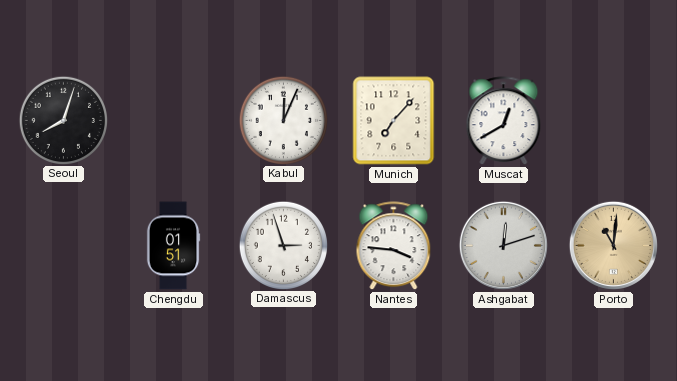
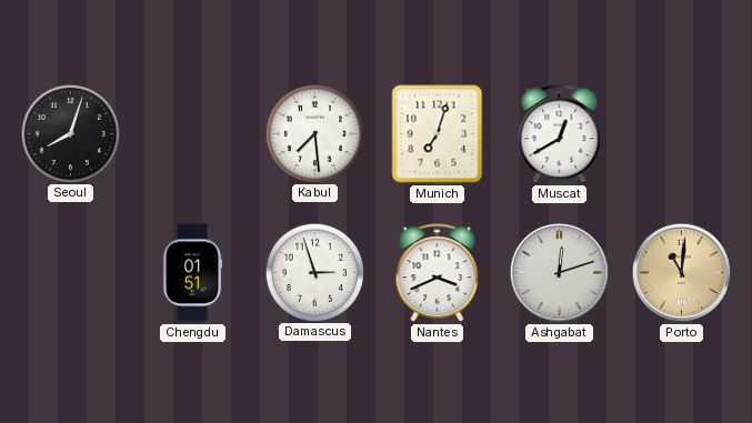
Kabul: 12:04 -> 7:29 (314, 133)
Munich: 7:07 -> 7:03 (438, 134)
Nantes: 3:46 -> 3:41 (438, 273)
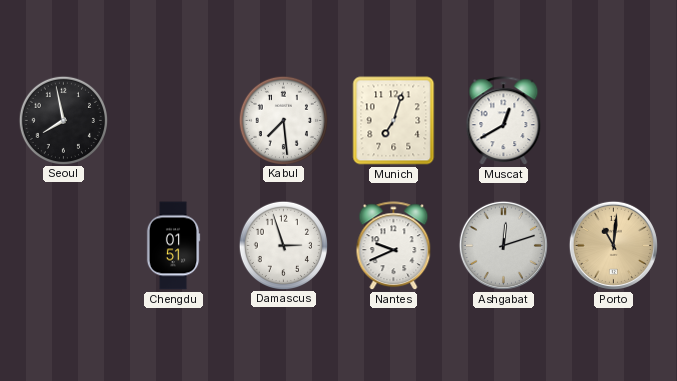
Seoul: 8:03 -> 7:58 (63, 120)
Nantes: 3:41 -> 9:41 (394, 246)
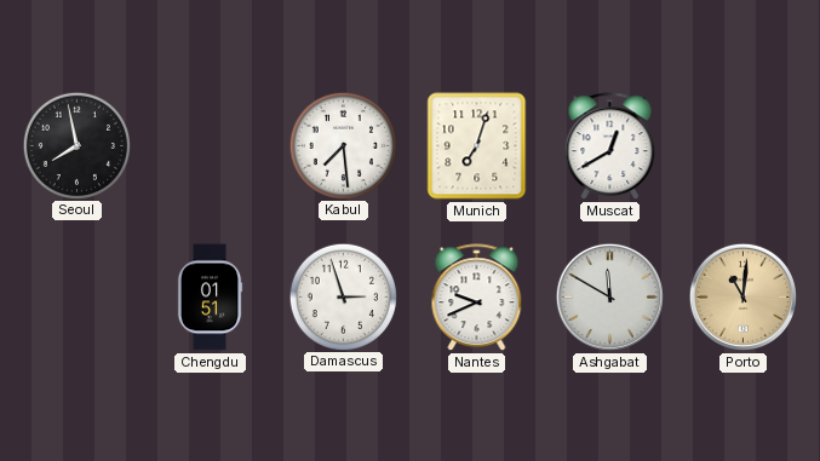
Ashgabat: 12:12 -> 11:50 (609, 296)
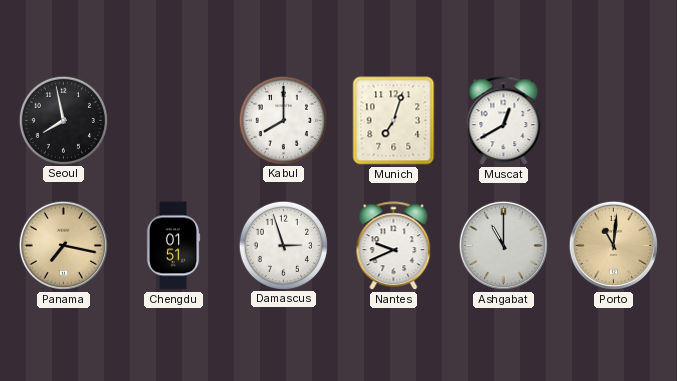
Kabul: 7:29 -> 8:00 (283, 120)
Panama: none -> 7:17 (63, 245)
Ashgabat: 11:50 -> 11:00 (503, 245)
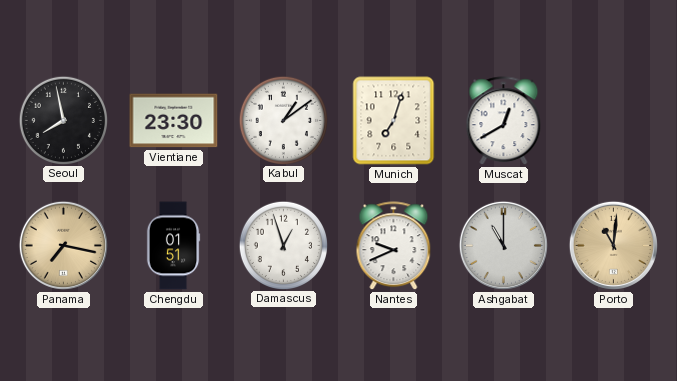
Vientiane: none -> 23:30 (174, 121)
Kabul: 8:00 -> 1:09 (283, 120)
Damascus: 2:57 -> 12:57 (283, 245)
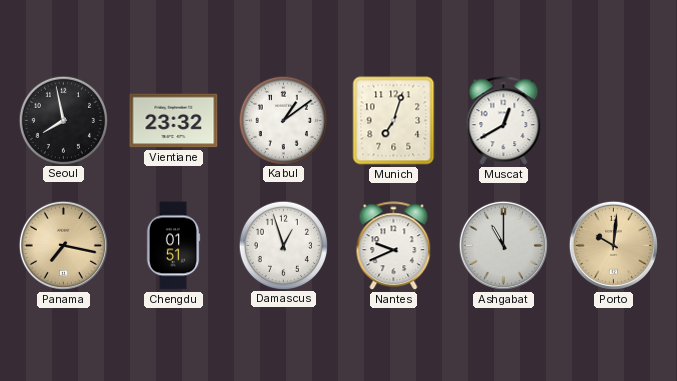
Vientiane: 23:30 -> 23:32 (174, 121)
Porto: 11:01 -> 10:01 (613, 245)
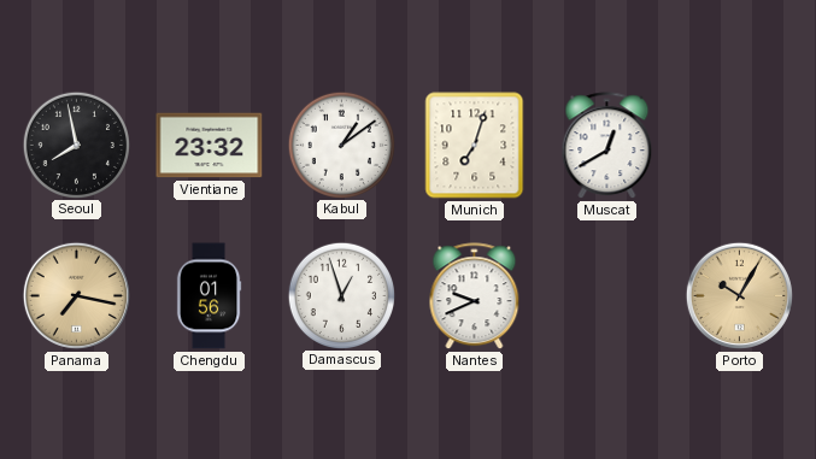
Chengdu: 01:51 -> 01:56 (209, 296)
Ashgabat: 11:00 -> none (503, 245)
Porto: 10:01 -> 10:05 (739, 295)
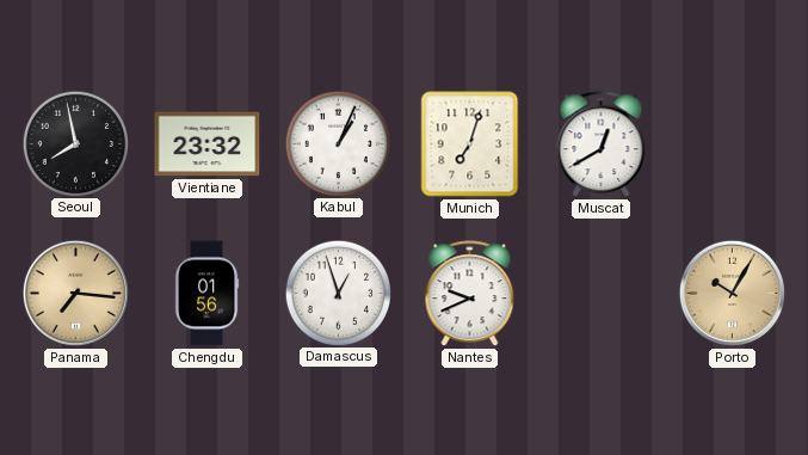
Kabul: 1:09 -> 1:04 (338, 143)
Panama: 7:17 -> 7:16 (75, 293)
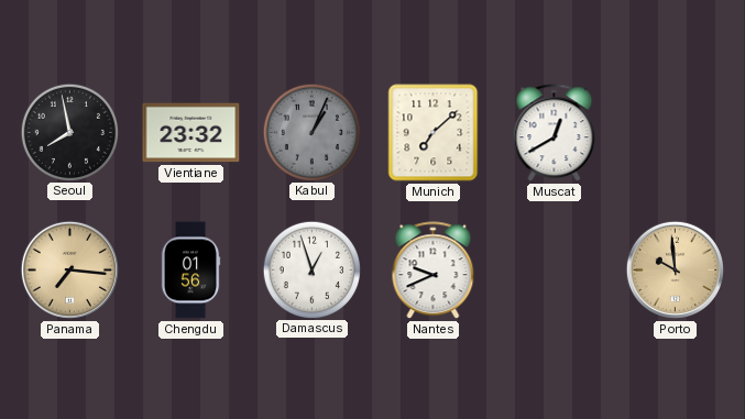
Kabul dial: white -> grey (311, 132)
Munich: 7:03 -> 7:08 (434, 133)
Porto: 10:05 -> 9:59 (675, 269)
